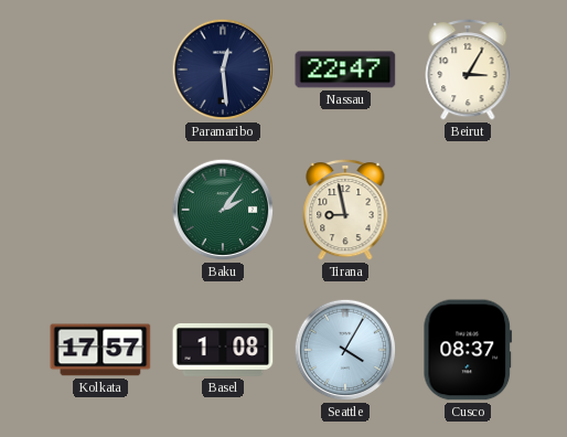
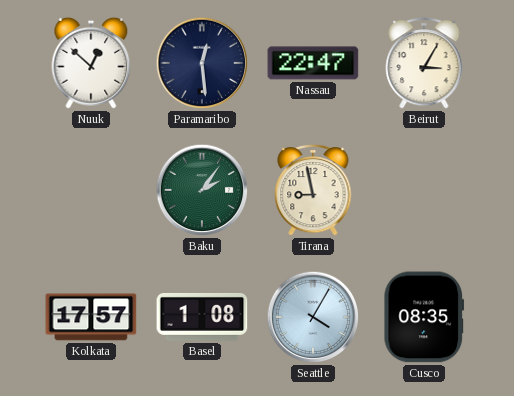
Nuuk: none -> 12:52 (91, 63)
Cusco: 08:37 -> 08:35 (424, 317)
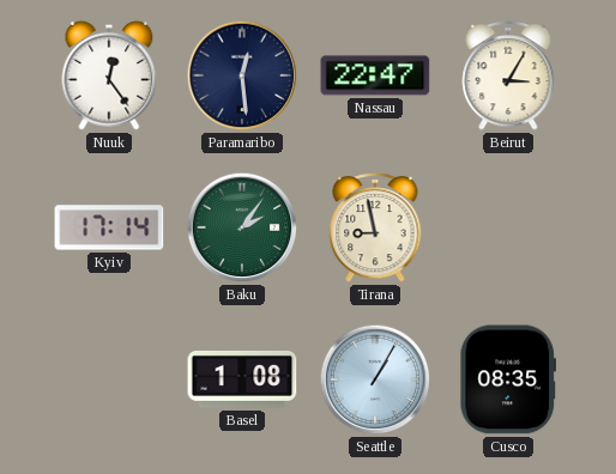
Nuuk: 12:52 -> 12:24 (109, 75)
Kyiv: none -> 17:14 (109, 227)
Kolkata: 17:57 -> none (91, 317)
Seattle: 4:05 -> 1:05 (375, 379)
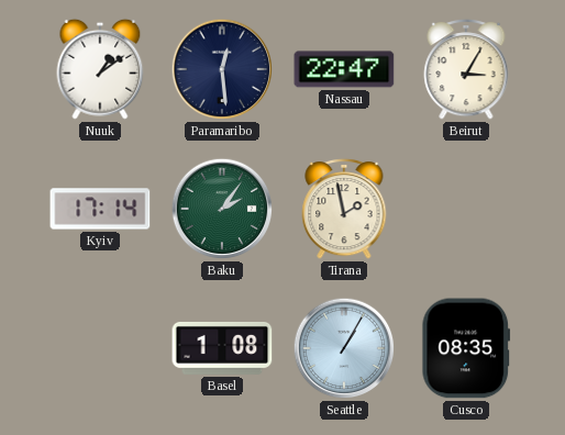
Nuuk: 12:24 -> 1:09 (100, 69)
Tirana: 8:58 -> 1:58 (344, 209)
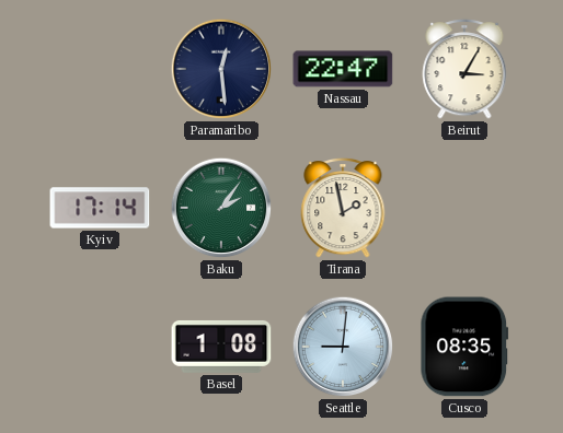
Nuuk: 1:09 -> none (100, 69)
Seattle: 1:05 -> 9:01 (343, 347)
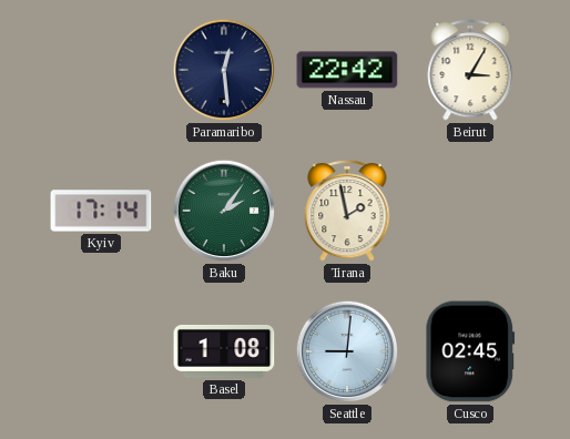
Nassau: 22:47 -> 22:42 (347, 70)
Cusco: 08:35 -> 02:45 (470, 351)
